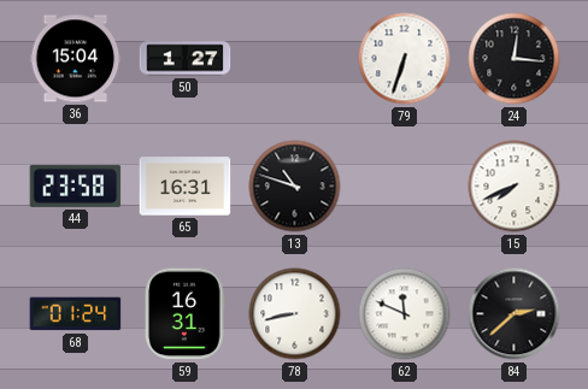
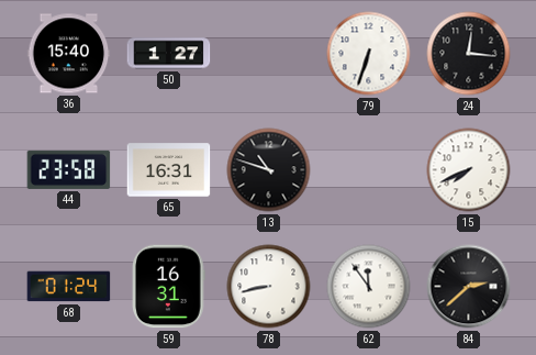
36: 15:04 -> 15:40 (69, 54)
62: 11:49 -> 11:54 (369, 287)
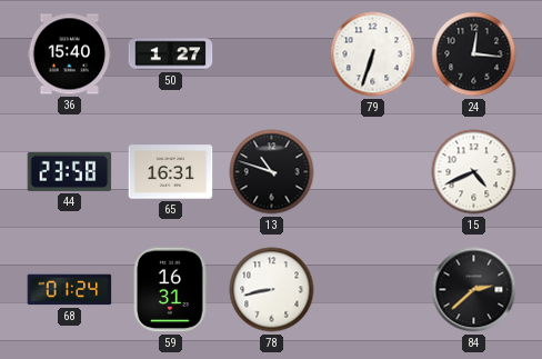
15: 7:41 -> 4:41 (474, 172)
62: 11:54 -> none (369, 287)
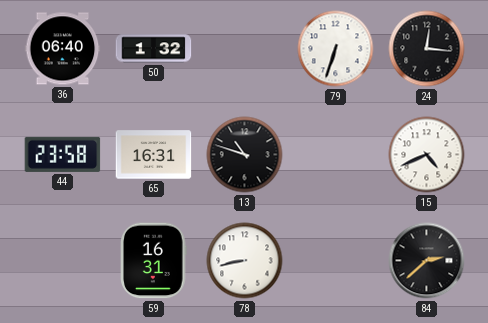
36: 15:40 -> 06:40 (63, 49)
50: 1:27 -> 1:32 (154, 49)
68: 01:24 -> none (70, 290)
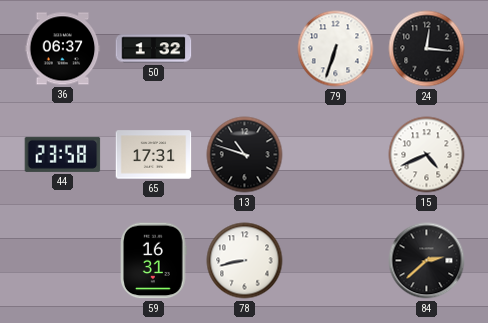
36: 06:40 -> 06:37 (63, 49)
65: 16:31 -> 17:31 (154, 155)
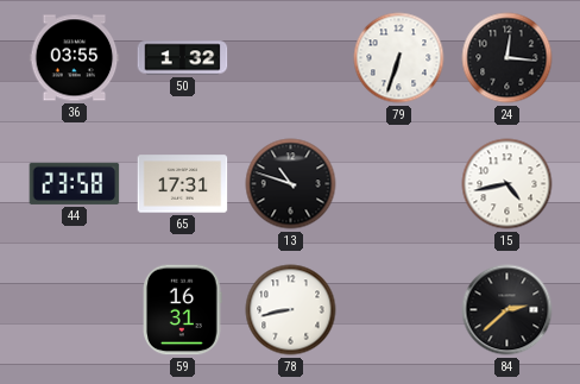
36: 06:37 -> 03:55 (75, 58)
15: 4:41 -> 4:43 (508, 184)
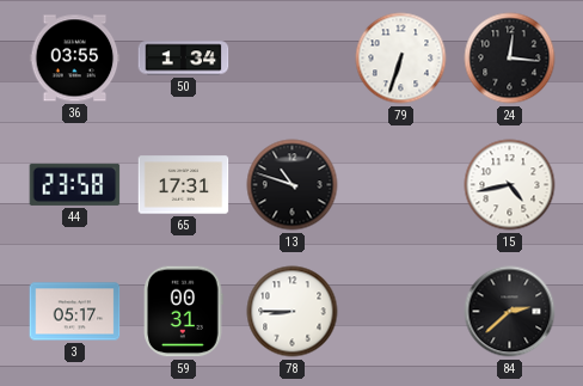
50: 1:32 -> 1:34 (184, 59)
3: none -> 05:17 (75, 312)
59: 16:31 -> 00:31 (184, 312)
78: 8:43 -> 8:45 (293, 312)
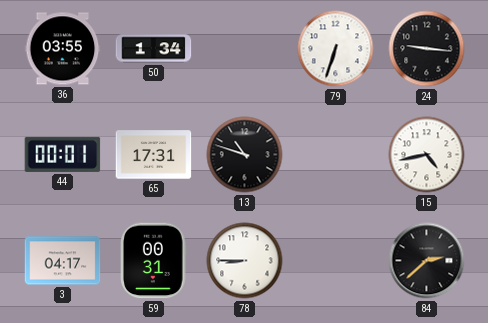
24: 12:16 -> 9:16 (427, 49)
44: 23:58 -> 00:01 (63, 154)
3: 05:17 -> 04:17 (63, 261)
